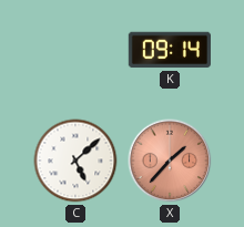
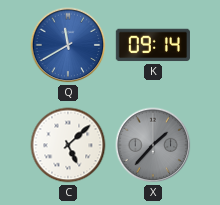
Q: none -> 11:40 (68, 45)
X dial: salmon -> grey (153, 145)
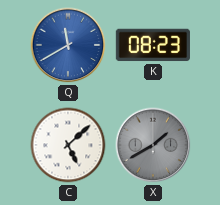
K: 09:14 -> 08:23 (153, 45)
X: 1:37 -> 1:40 (153, 145)
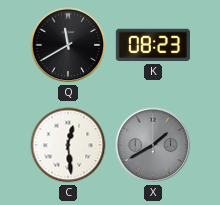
Q dial: blue -> black (68, 45)
C: 5:08 -> 12:29 (68, 145)
